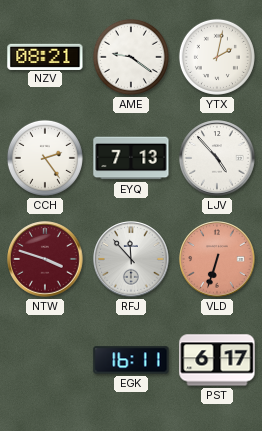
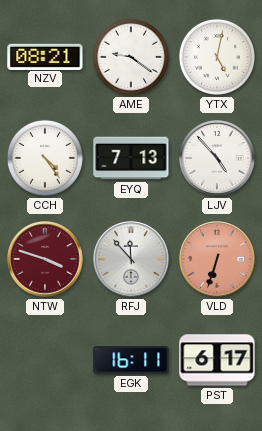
YTX: 2:02 -> 5:02 (217, 57)
CCH: 2:24 -> 4:24 (45, 158)
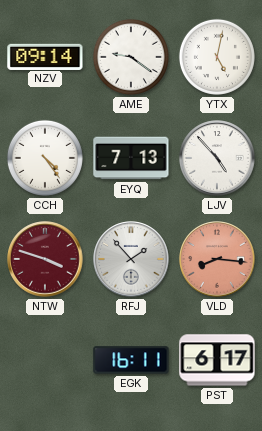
NZV: 08:21 -> 09:14 (45, 56)
RFJ: 11:53 -> 1:53 (131, 259)
VLD: 6:33 -> 8:16 (217, 259)
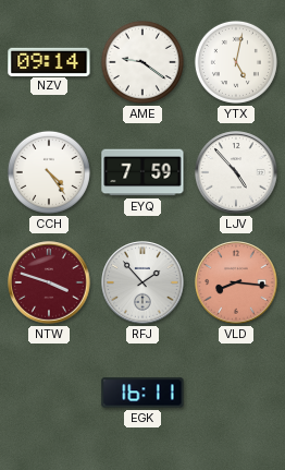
EYQ: 7:13 -> 7:59 (142, 172)
PST: 6:17 -> none (217, 360)
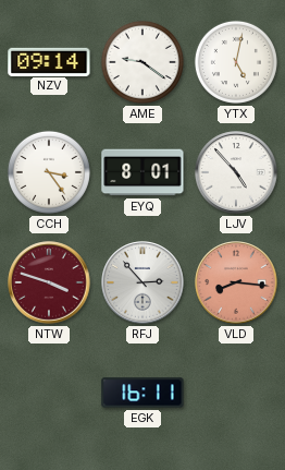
CCH: 4:24 -> 3:24 (49, 172)
EYQ: 7:59 -> 8:01 (142, 172)
RFJ: 1:53 -> 2:53 (142, 282)
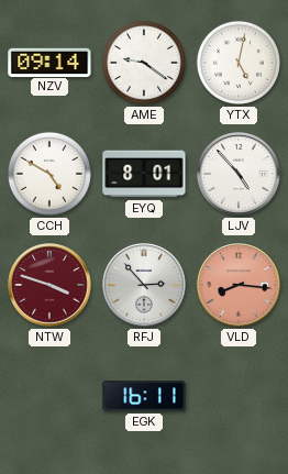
CCH: 3:24 -> 4:50 (49, 174)
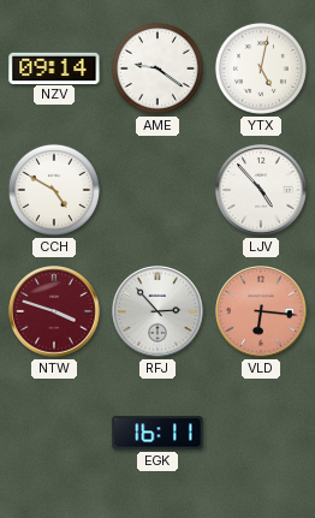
EYQ: 8:01 -> none (144, 174)
VLD: 8:16 -> 6:16 (261, 311)
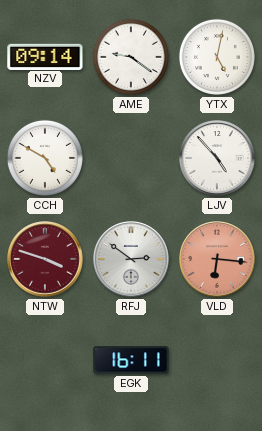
RFJ: 2:53 -> 2:51 (131, 259)
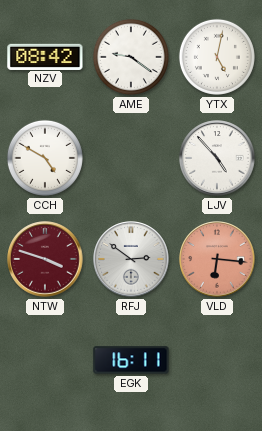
NZV: 09:14 -> 08:42 (45, 56)
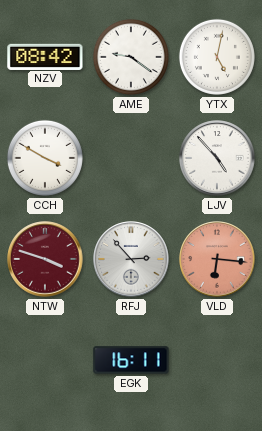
CCH: 4:50 -> 3:50 (45, 158)
RFJ: 2:51 -> 2:53 (131, 259)
